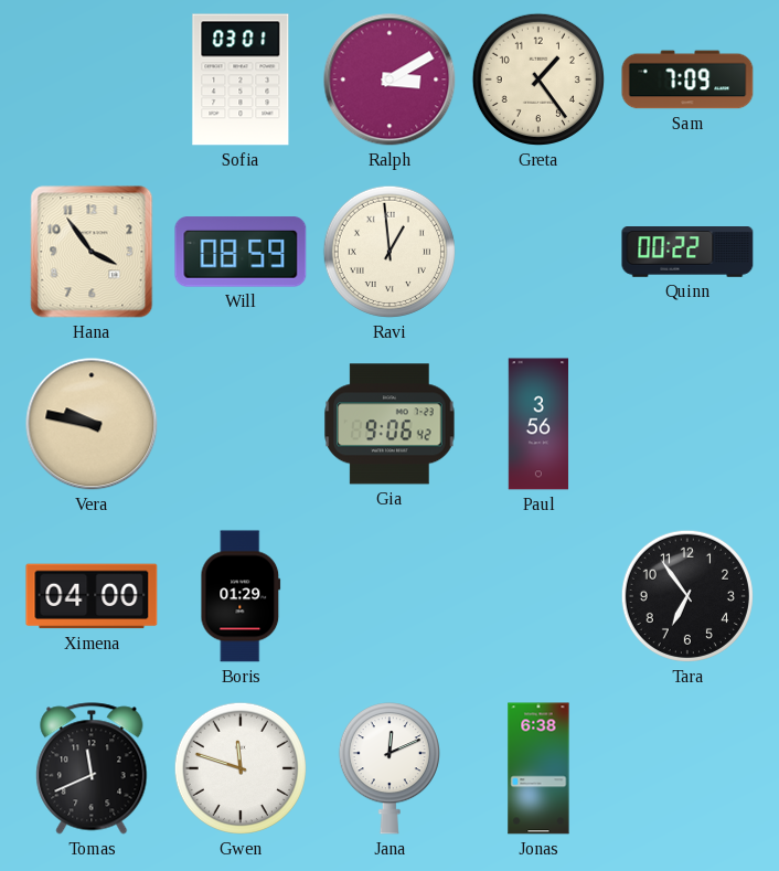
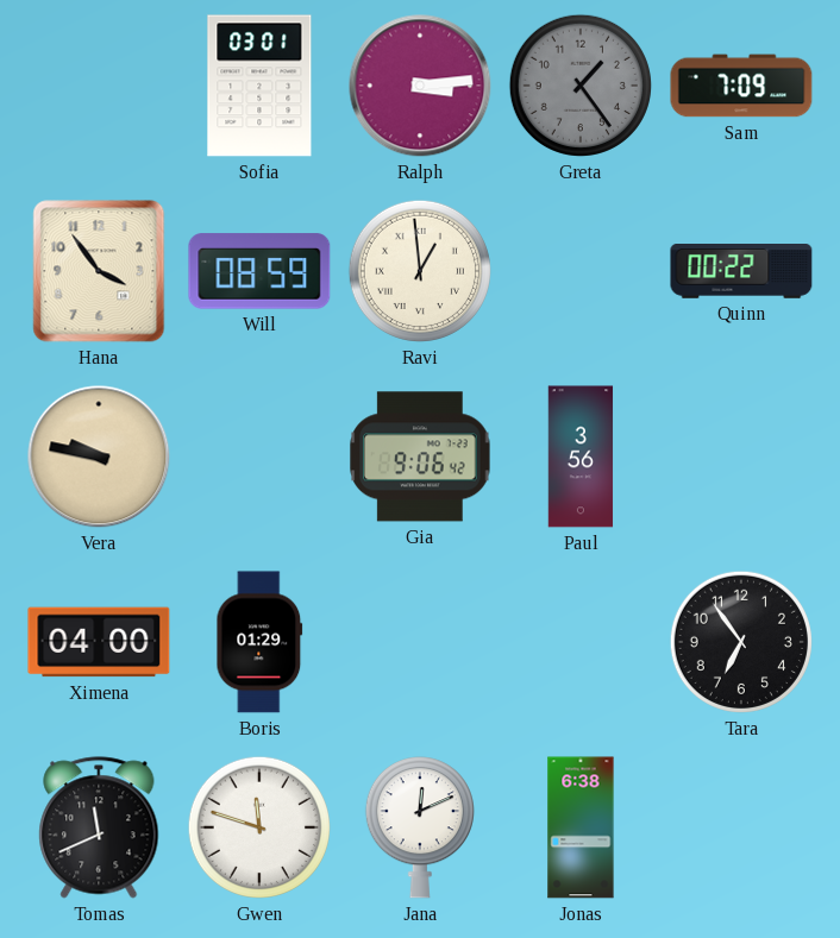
Ralph: 3:10 -> 3:14 (420, 86)
Greta dial: cream -> grey (581, 86)
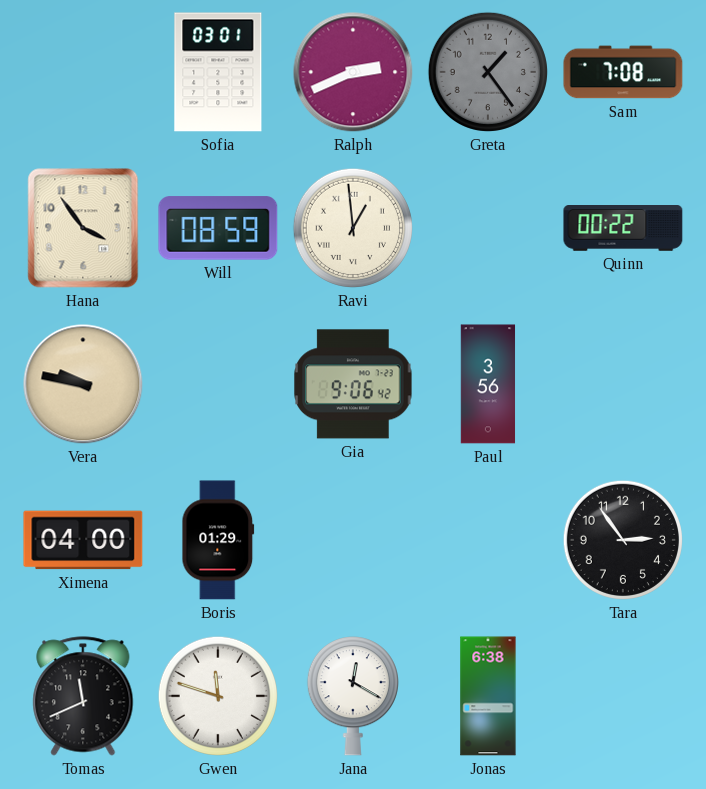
Ralph: 3:14 -> 2:41 (353, 72)
Sam: 7:09 -> 7:08 (623, 72)
Tara: 6:54 -> 2:54 (623, 540)
Jana: 12:11 -> 12:20 (353, 696)
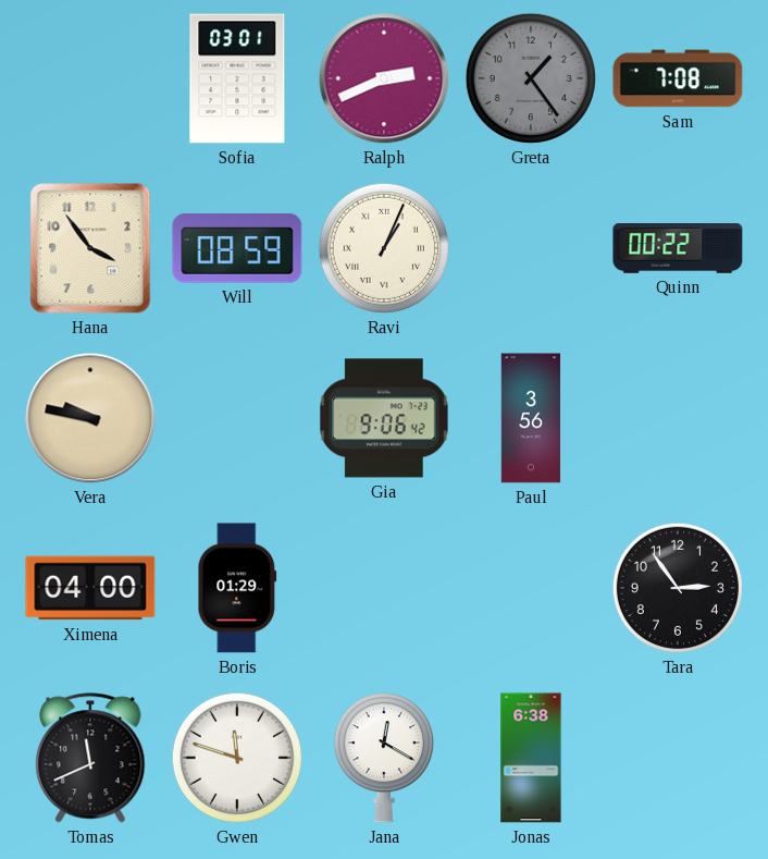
Ravi: 12:59 -> 1:04 (384, 248)
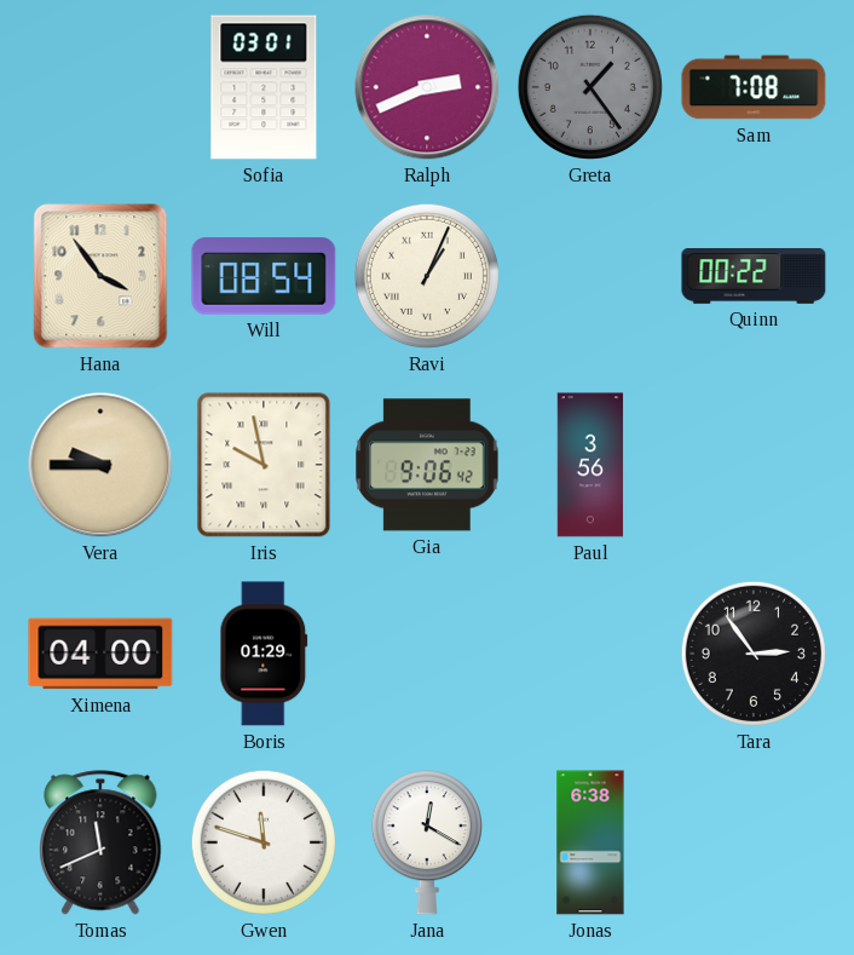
Will: 08:59 -> 08:54 (264, 276)
Vera: 9:47 -> 9:45 (100, 465)
Iris: none -> 9:58 (264, 465)
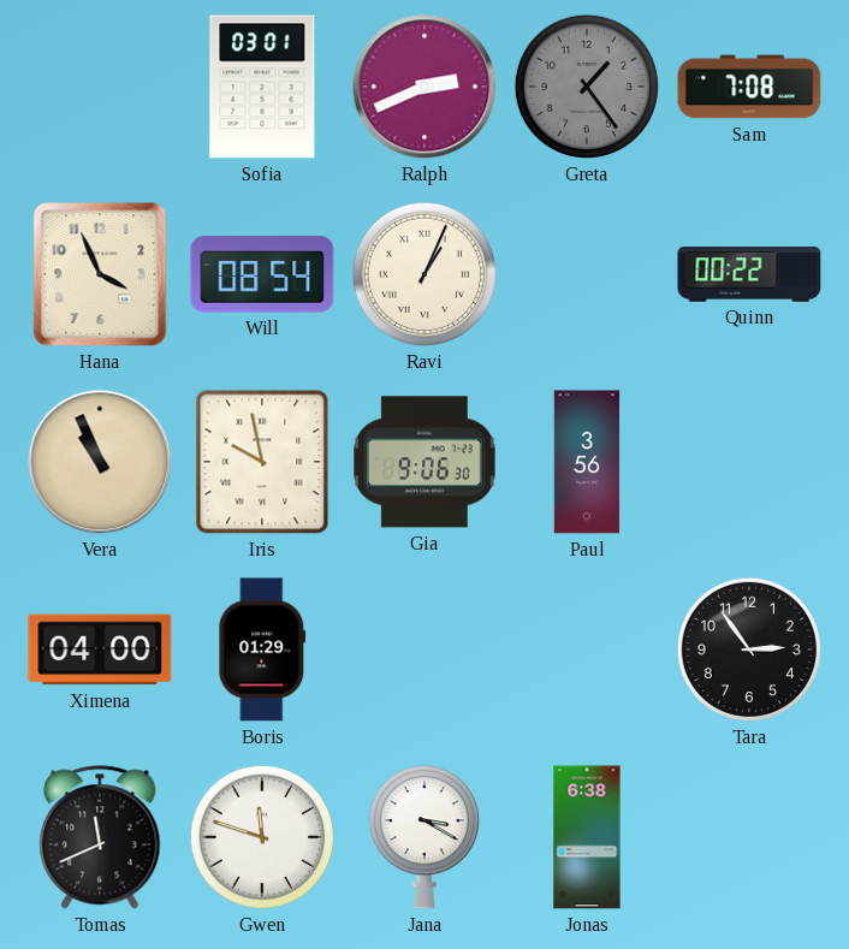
Hana: 3:54 -> 3:56 (100, 274)
Vera: 9:45 -> 10:56 (100, 462)
Gia: 9:06:42 -> 9:06:30 (424, 462)
Jana: 12:20 -> 3:20 (424, 837)
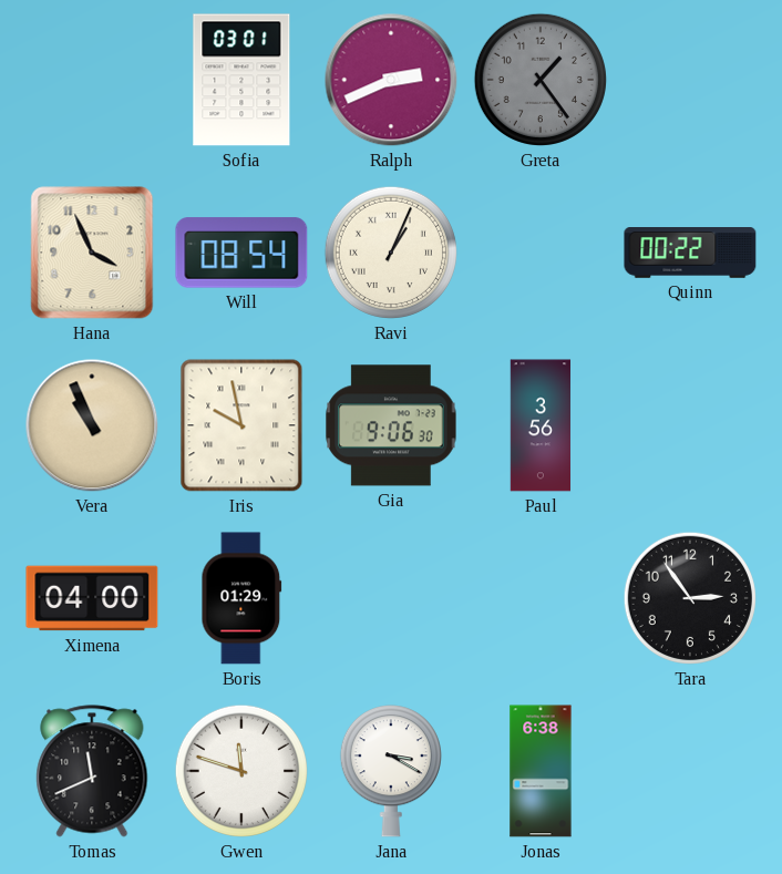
Sam: 7:08 -> none (749, 87)
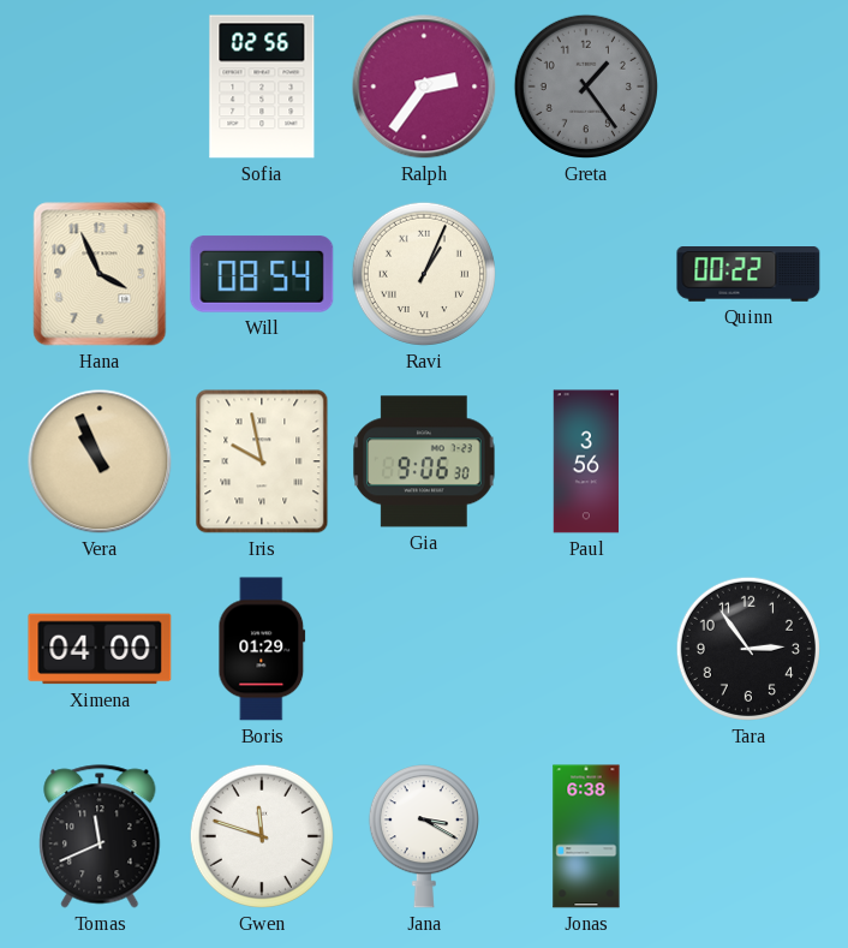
Sofia: 03:01 -> 02:56 (262, 87)
Ralph: 2:41 -> 2:36 (424, 87)
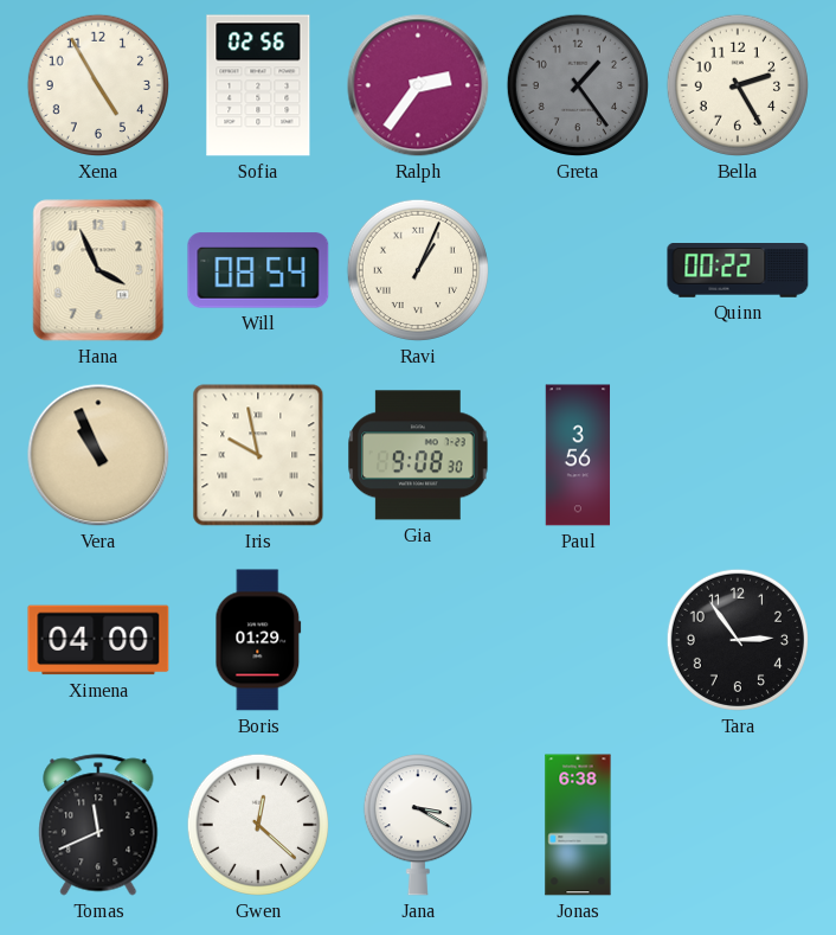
Xena: none -> 4:55 (98, 85)
Bella: none -> 2:25 (738, 85)
Gia: 9:06 -> 9:08 (418, 455)
Gwen: 11:48 -> 12:22 (258, 825)
